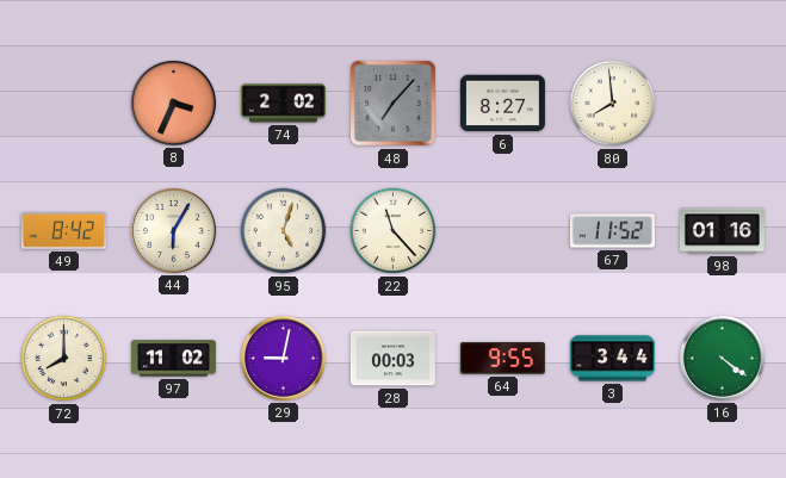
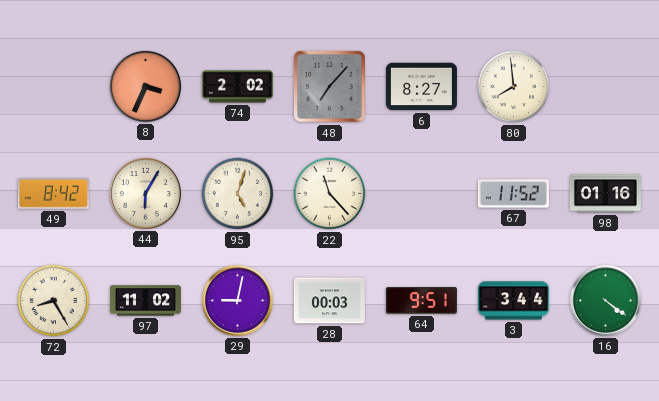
72: 8:00 -> 8:25 (54, 301)
64: 9:55 -> 9:51 (421, 301)
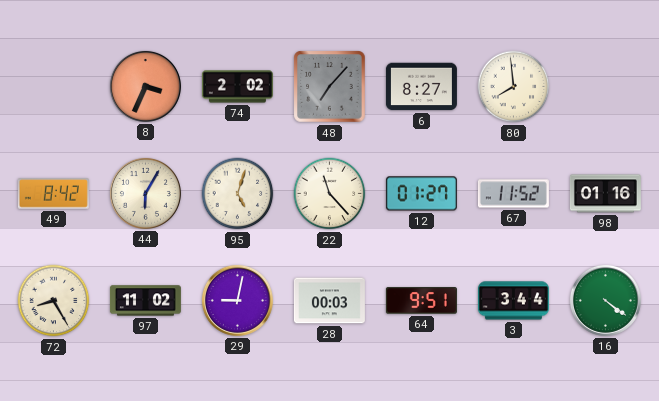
12: none -> 01:27 (421, 194)
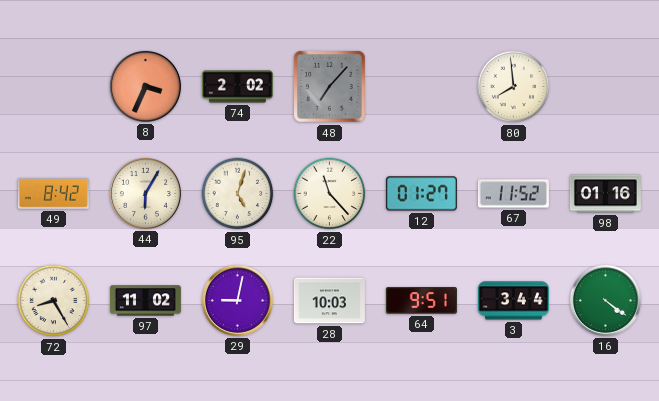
6: 8:27 -> none (421, 87)
28: 00:03 -> 10:03 (329, 301)
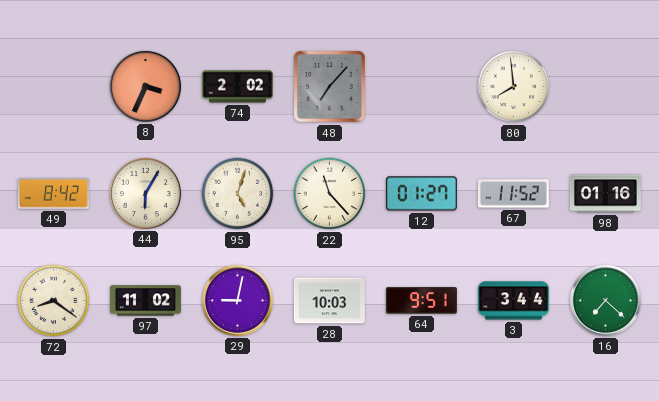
72: 8:25 -> 8:21 (54, 301)
16: 4:21 -> 7:22 (605, 300)
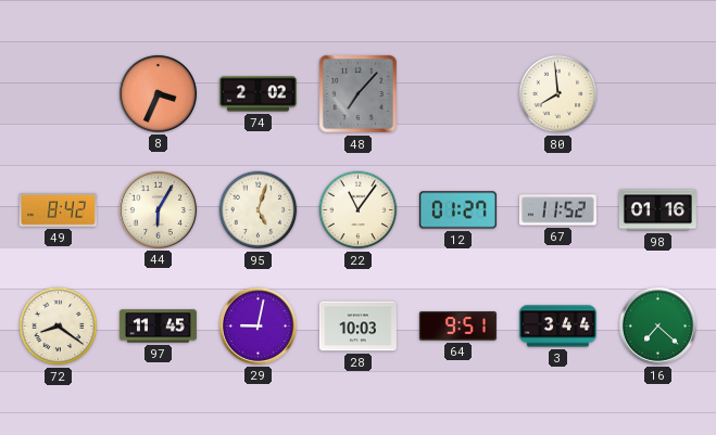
22: 11:23 -> 11:06 (359, 210)
97: 11:02 -> 11:45 (158, 327)
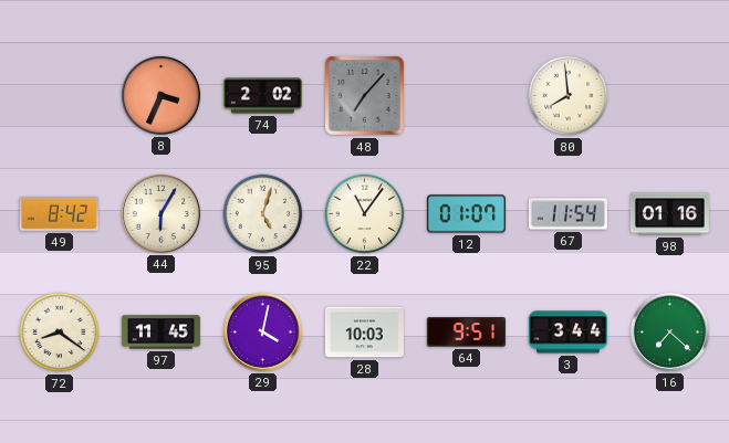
12: 01:27 -> 01:07 (466, 214)
67: 11:52 -> 11:54 (567, 214)
29: 9:02 -> 4:02 (262, 331)
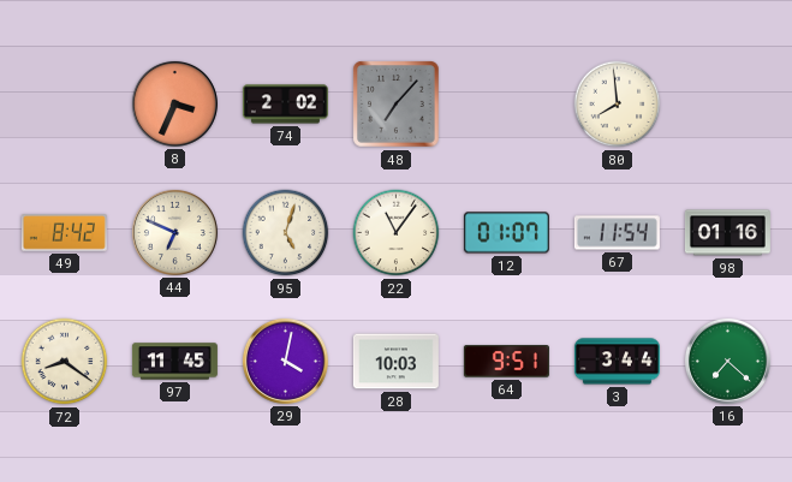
44: 6:05 -> 6:49 (174, 232)
